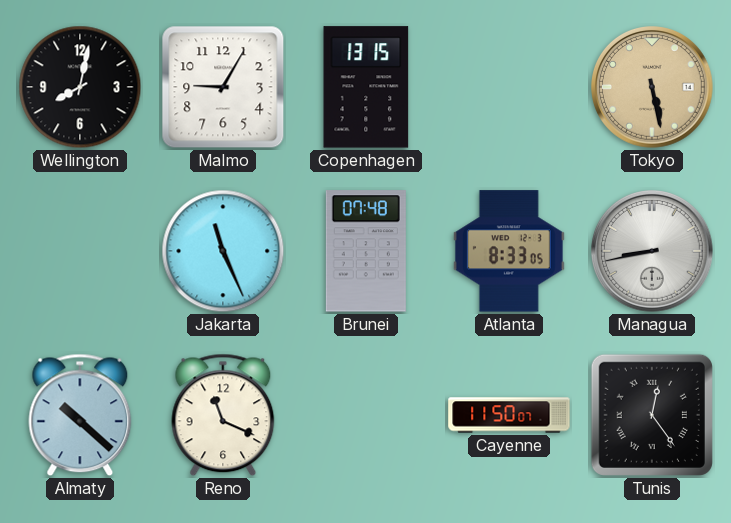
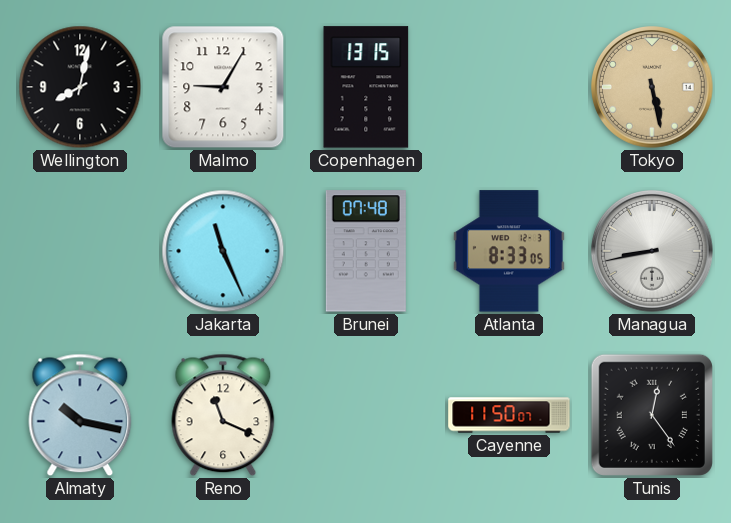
Almaty: 10:22 -> 10:17 (80, 415)
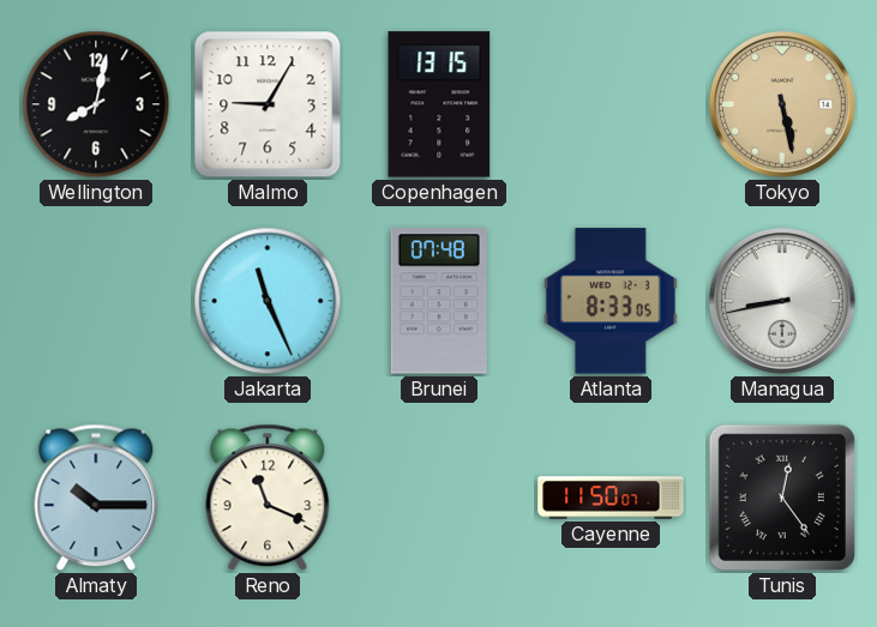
Almaty: 10:17 -> 10:15 (96, 498)
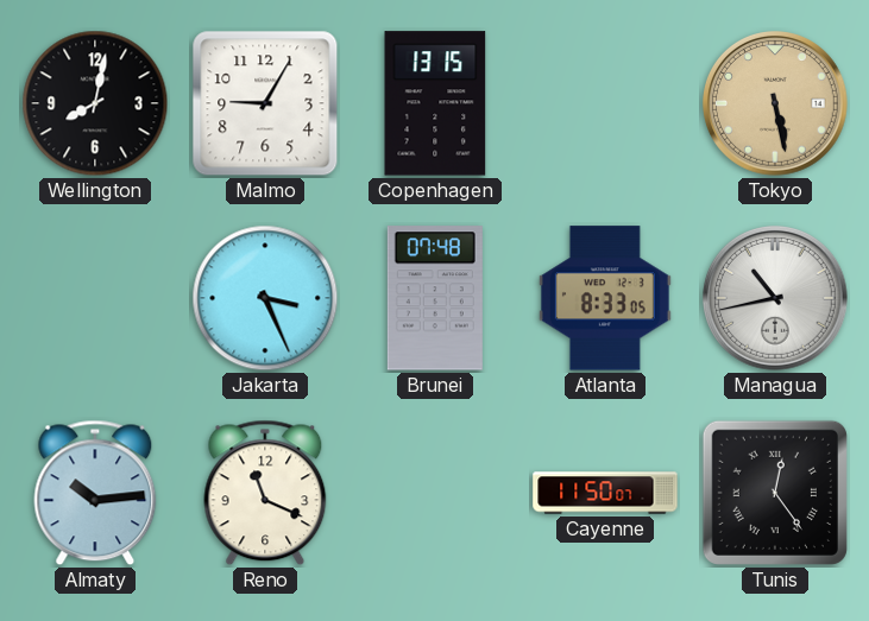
Jakarta: 11:26 -> 3:26 (265, 298)
Managua: 8:43 -> 10:43 (776, 299)
Almaty: 10:15 -> 10:14 (95, 493)
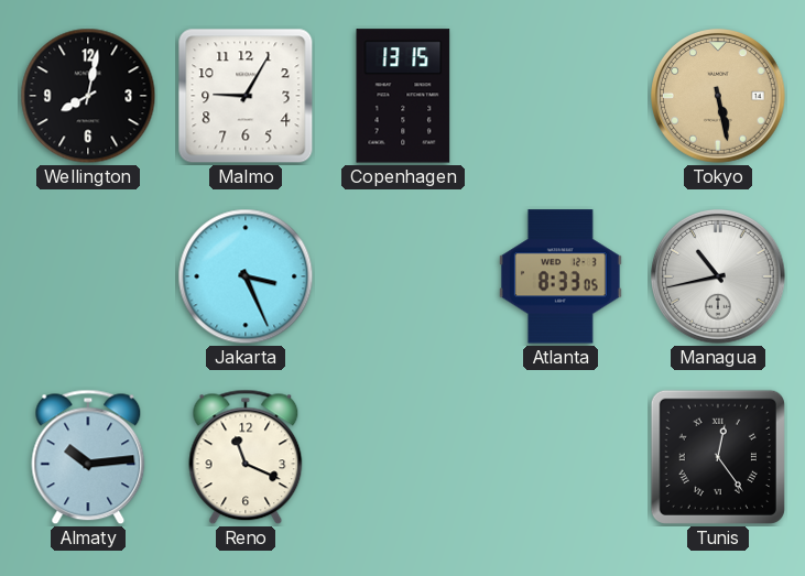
Brunei: 07:48 -> none (435, 298)
Cayenne: 11:50 -> none (605, 493)
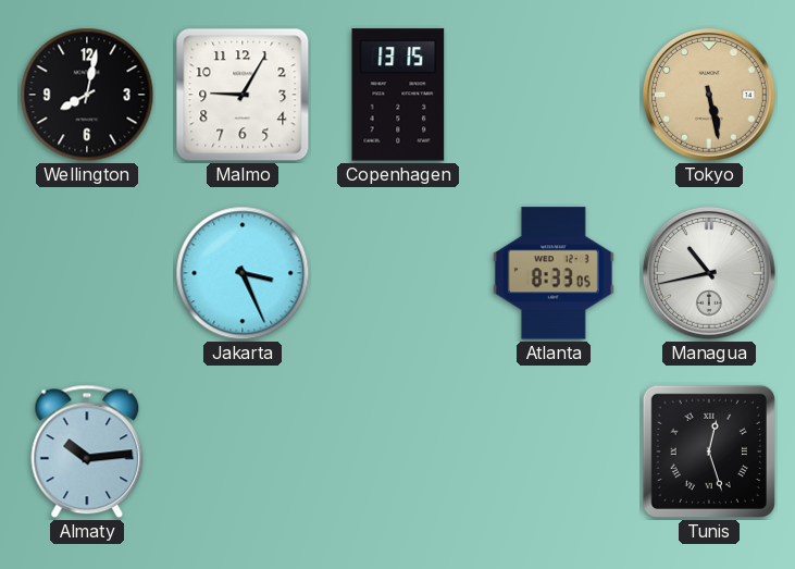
Reno: 11:19 -> none (246, 457)
Tunis: 12:24 -> 12:27 (709, 452)
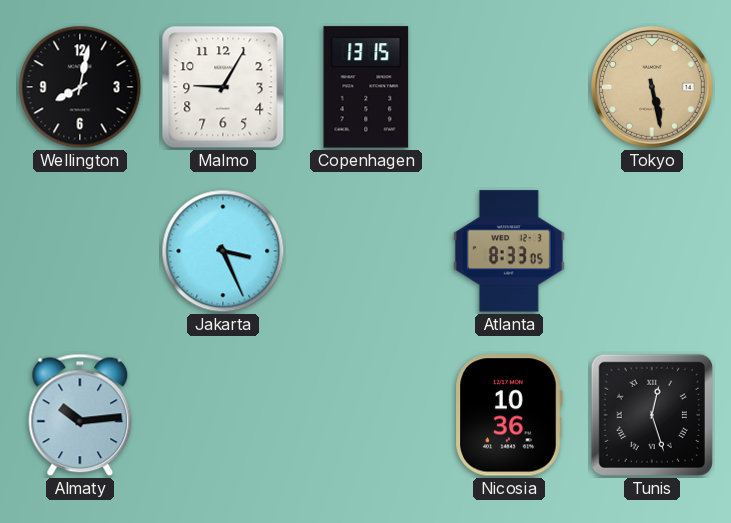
Managua: 10:43 -> none (710, 274)
Nicosia: none -> 10:36 (509, 415)
